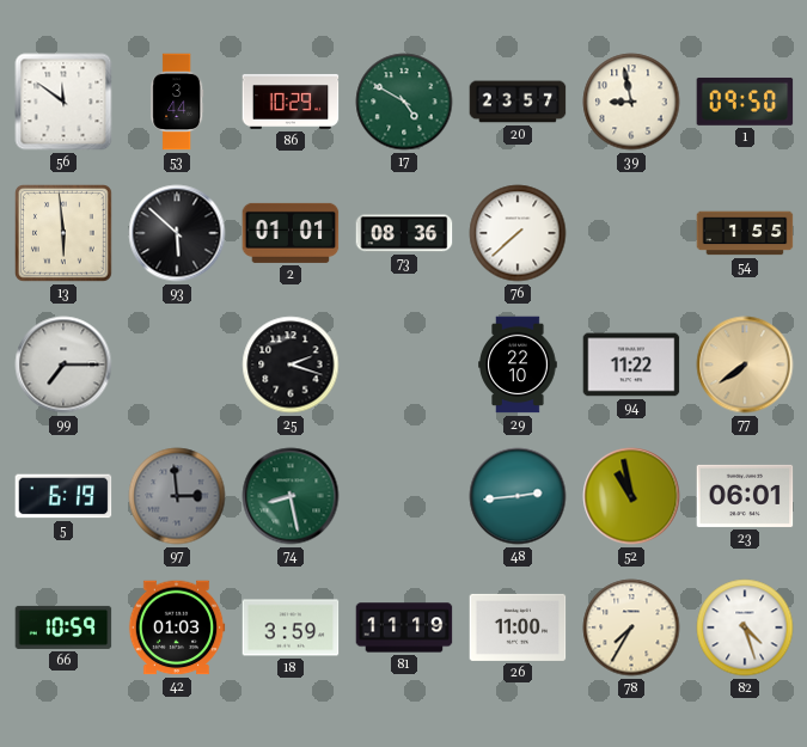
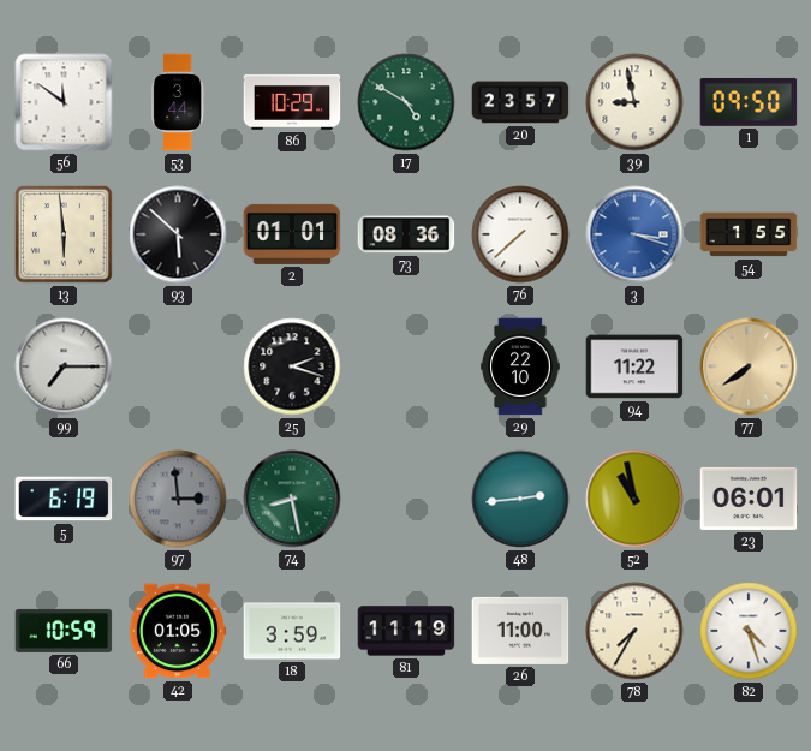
3: none -> 3:18 (634, 234)
42: 01:03 -> 01:05 (178, 631)
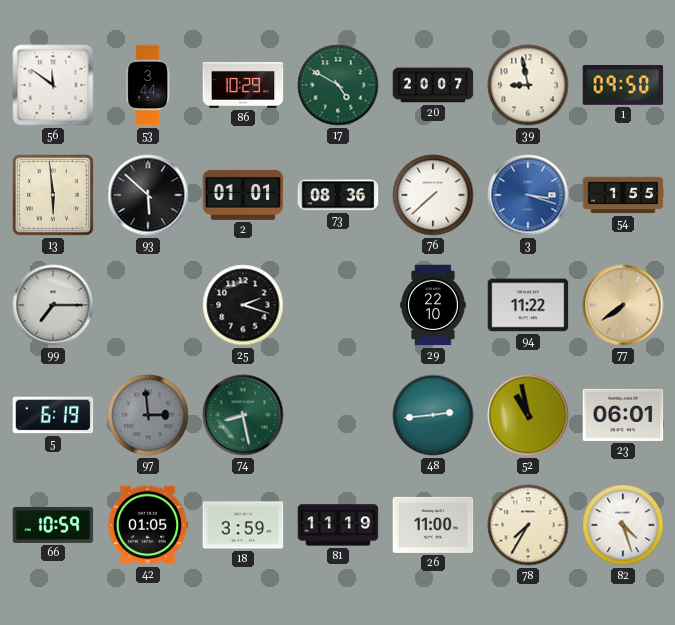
20: 23:57 -> 20:07 (433, 85)
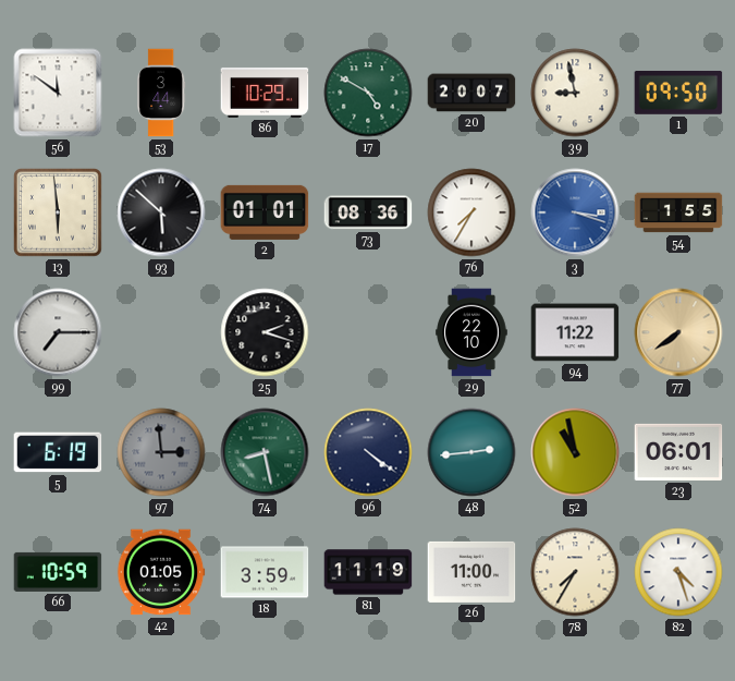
76: 7:38 -> 7:35 (471, 212)
96: none -> 4:21 (368, 452)
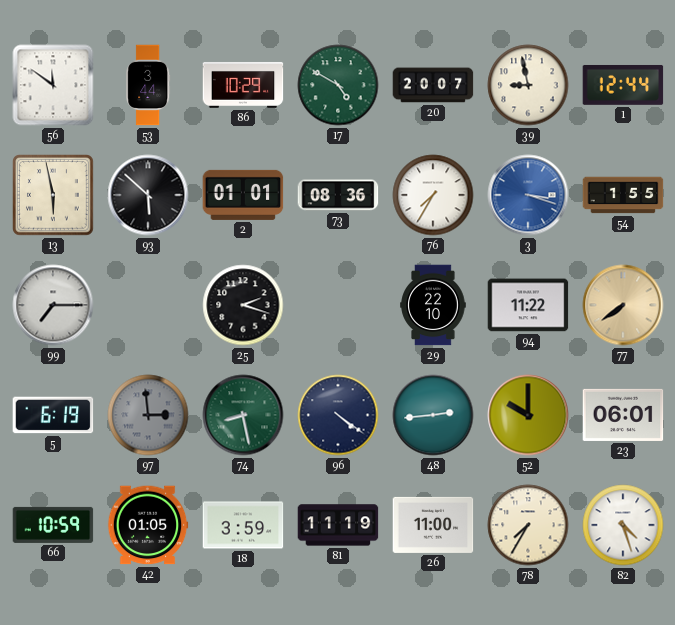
1: 09:50 -> 12:44 (623, 85)
13: 5:59 -> 5:58 (54, 196)
52: 10:58 -> 10:00 (528, 415)
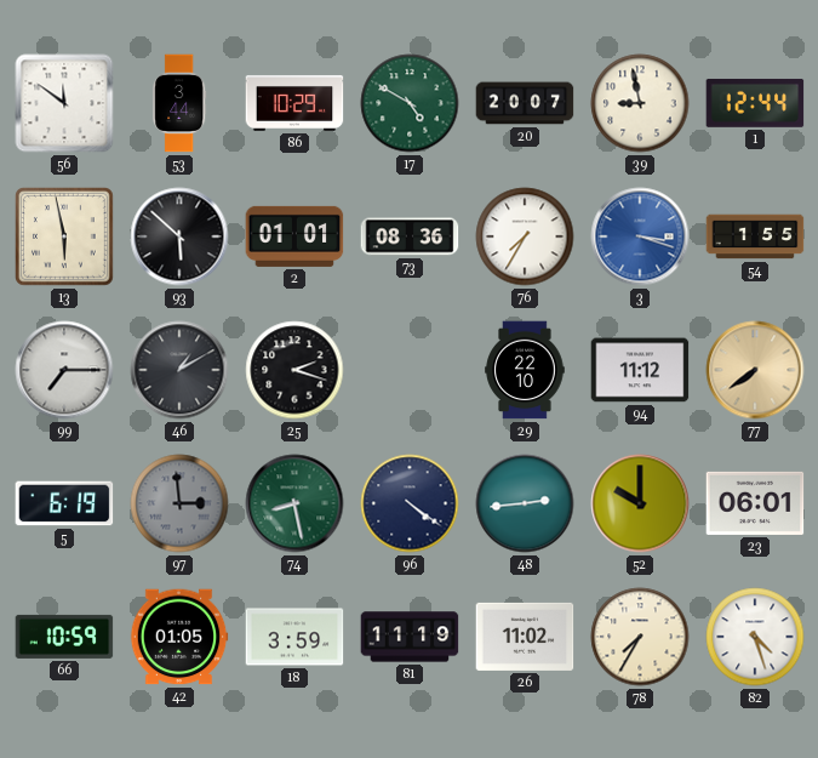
46: none -> 1:10 (179, 370)
94: 11:22 -> 11:12 (640, 370)
26: 11:00 -> 11:02 (525, 637)
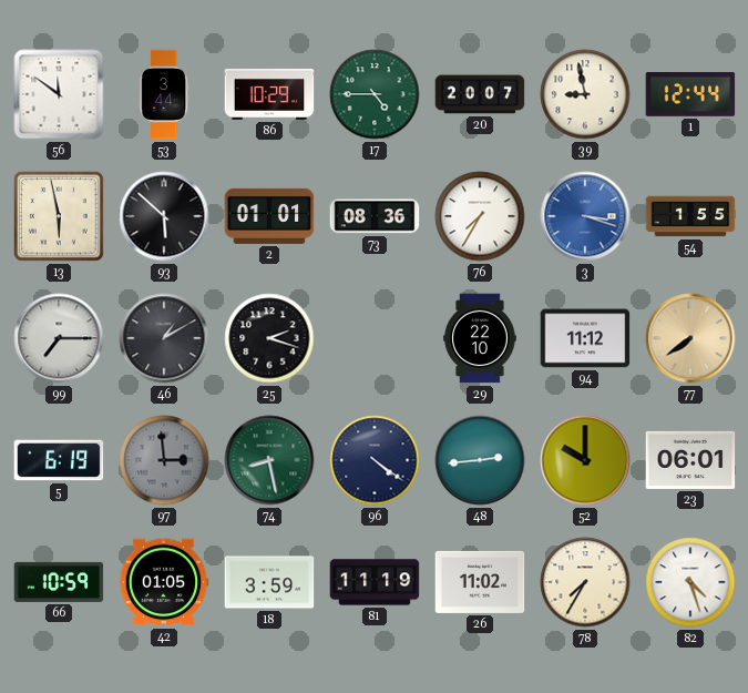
17: 4:50 -> 4:45 (375, 94)
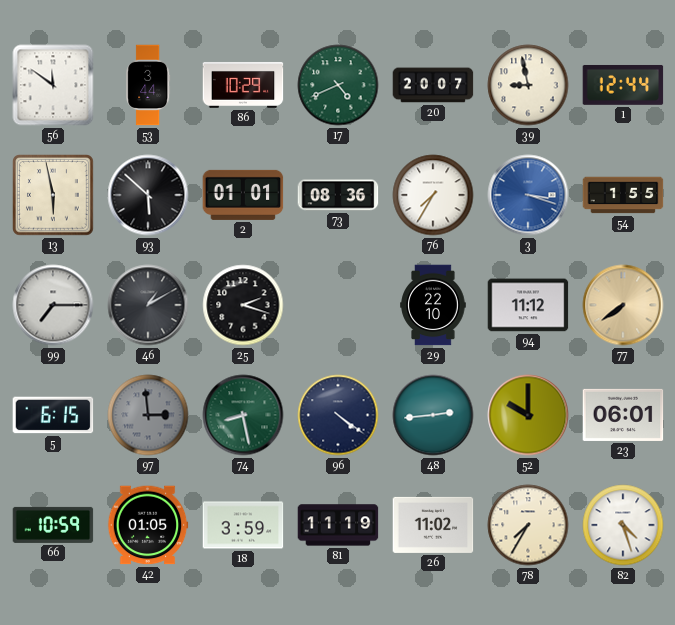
17: 4:45 -> 4:41 (338, 85)
5: 6:19 -> 6:15 (53, 415)
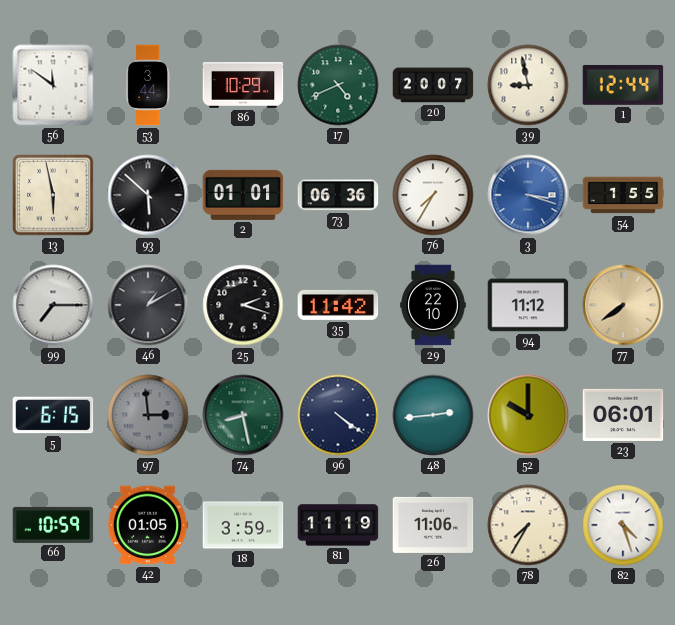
73: 08:36 -> 06:36 (338, 195)
35: none -> 11:42 (338, 305)
26: 11:02 -> 11:06 (433, 525)
